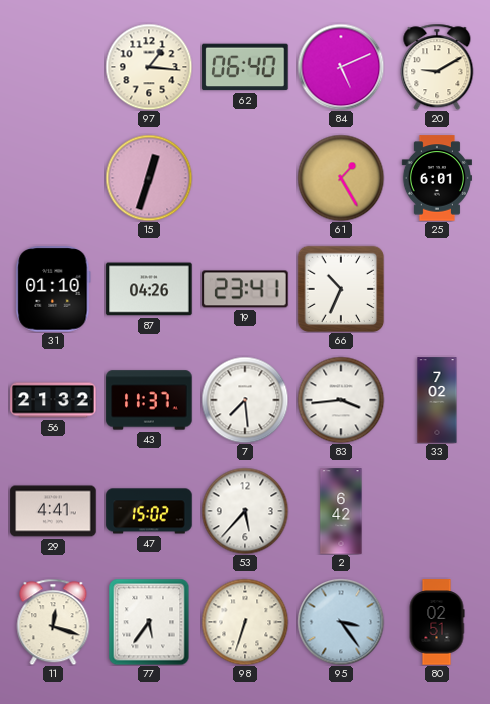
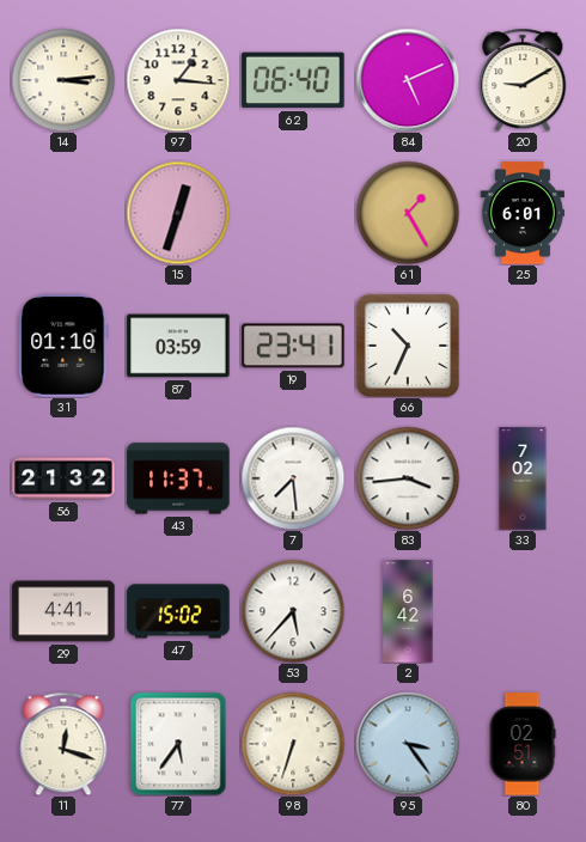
14: none -> 3:14 (63, 80)
87: 04:26 -> 03:59 (178, 346)
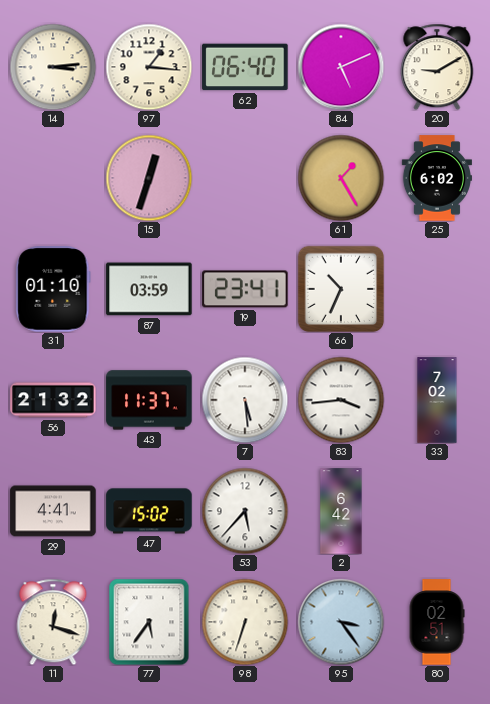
25: 6:01 -> 6:02 (437, 178)
7: 7:29 -> 5:29 (245, 400)
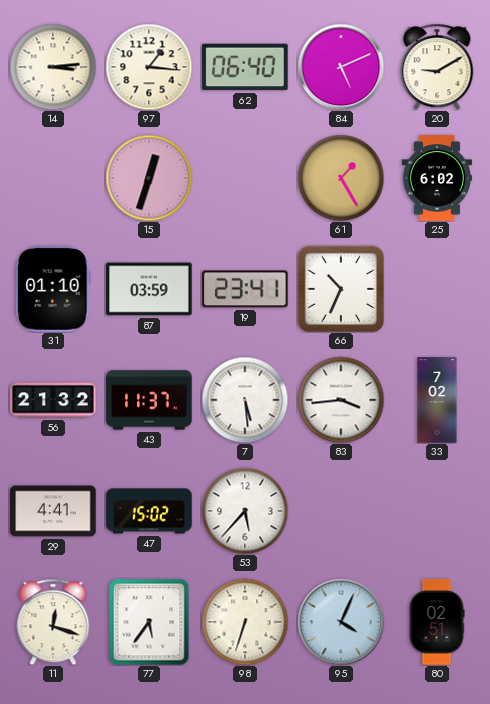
2: 6:42 -> none (341, 511)
95: 3:24 -> 4:04 (341, 622)
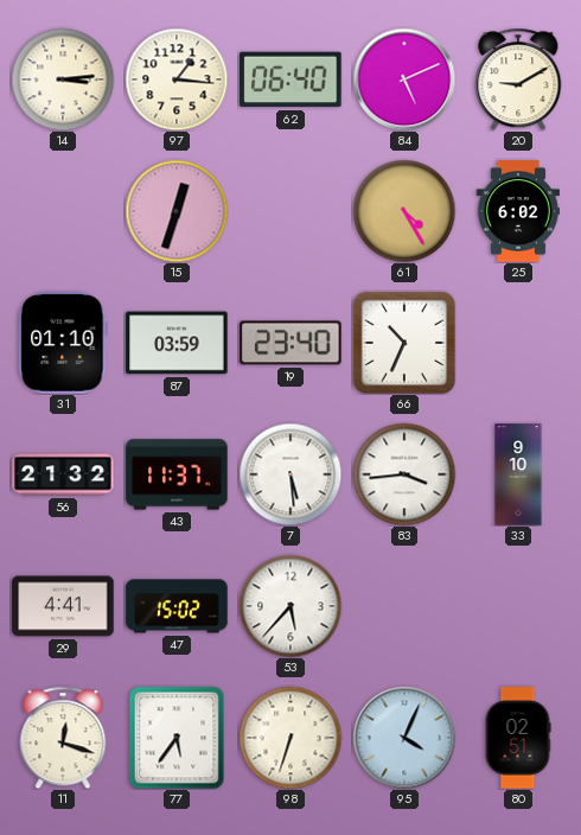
61: 1:25 -> 4:25 (404, 211)
19: 23:41 -> 23:40 (290, 343)
33: 7:02 -> 9:10 (518, 474)
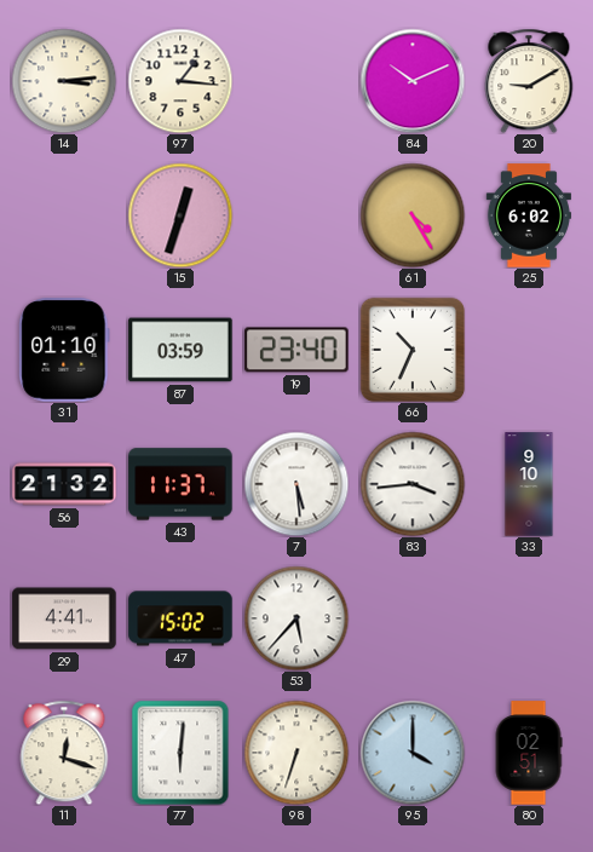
62: 06:40 -> none (290, 79)
84: 5:11 -> 10:11 (413, 81)
77: 5:36 -> 6:01 (180, 753)
95: 4:04 -> 4:00 (413, 753)
